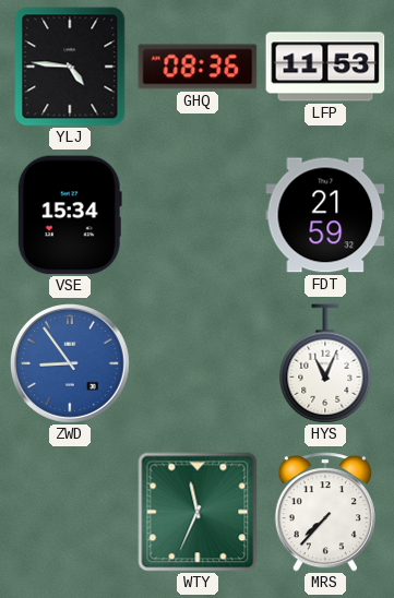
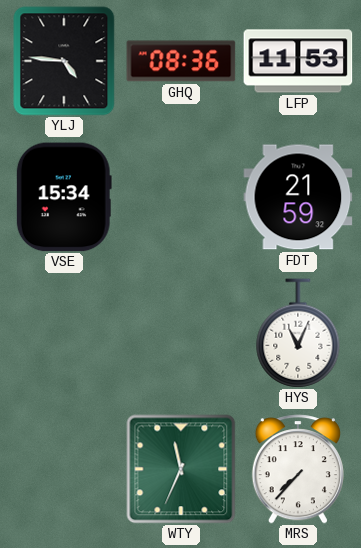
ZWD: 8:54 -> none (71, 364)
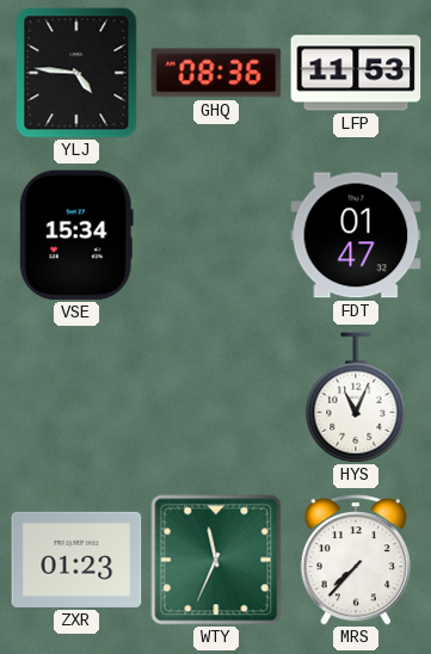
FDT: 21:59 -> 01:47 (356, 235)
ZXR: none -> 01:23 (76, 560)
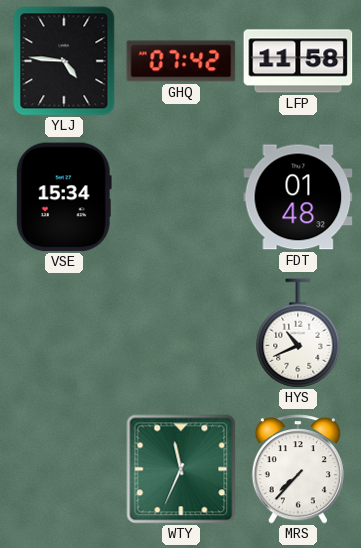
GHQ: 08:36 -> 07:42 (181, 61)
LFP: 11:53 -> 11:58 (298, 61)
FDT: 01:47 -> 01:48 (298, 197)
HYS: 11:04 -> 10:41 (298, 333)
ZXR: 01:23 -> none (76, 560)
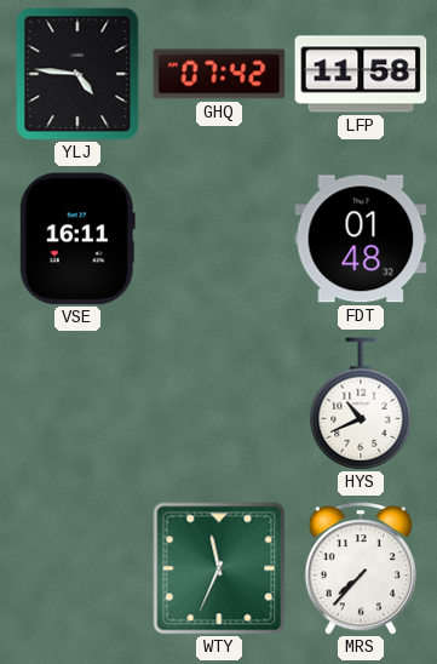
VSE: 15:34 -> 16:11 (77, 239)
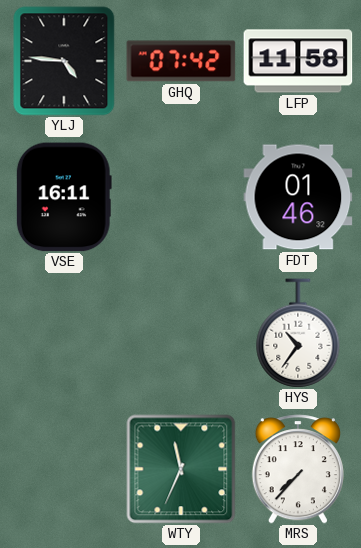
FDT: 01:48 -> 01:46 (298, 197)
HYS: 10:41 -> 10:36 (298, 333)
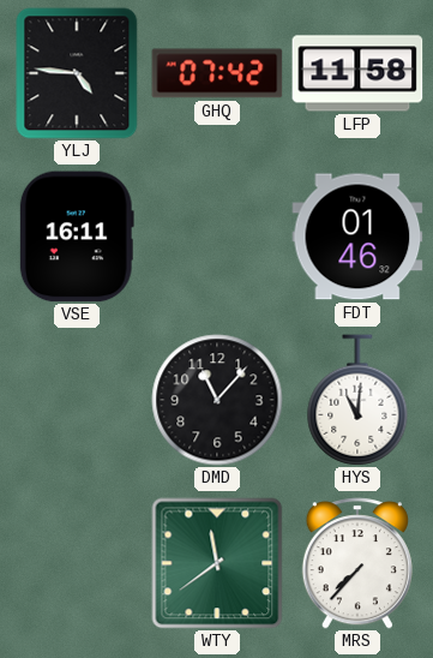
DMD: none -> 11:07 (217, 400)
HYS: 10:36 -> 11:01 (357, 400)
WTY: 11:34 -> 11:39 (217, 563)
